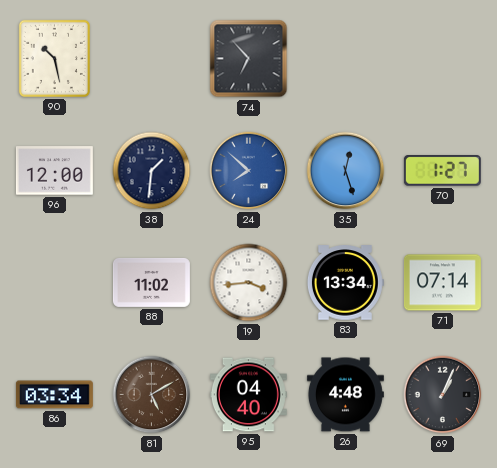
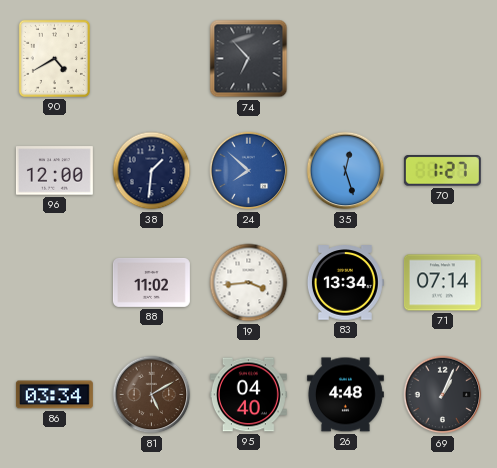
90: 10:28 -> 4:40 (54, 58)
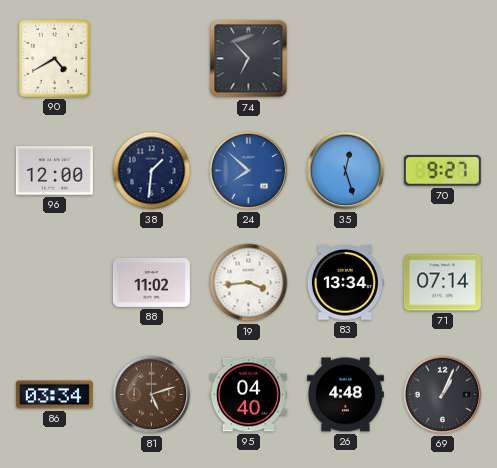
70: 1:27 -> 9:27 (442, 171)
81: 5:10 -> 5:12 (152, 395)
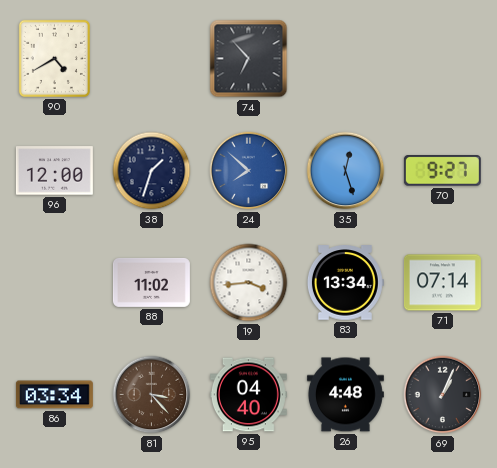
38: 1:31 -> 1:33 (152, 171)
81: 5:12 -> 3:23 (152, 395)
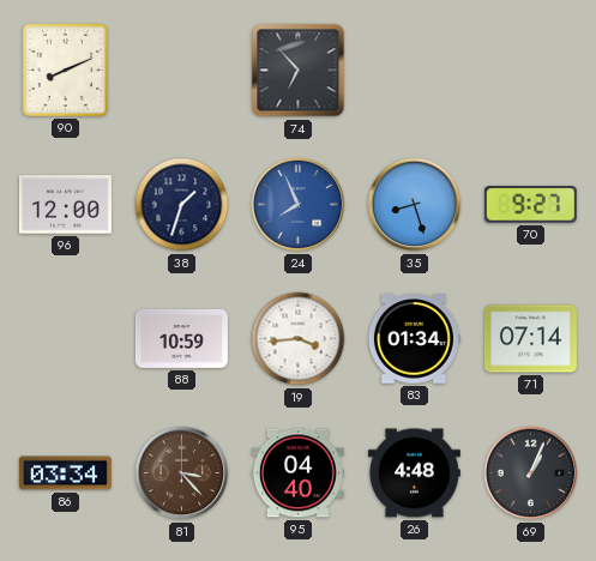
90: 4:40 -> 8:11 (65, 70)
24: 7:52 -> 7:56 (299, 205)
35: 12:27 -> 8:27 (415, 205)
88: 11:02 -> 10:59 (181, 338)
83: 13:34 -> 01:34 (414, 339)
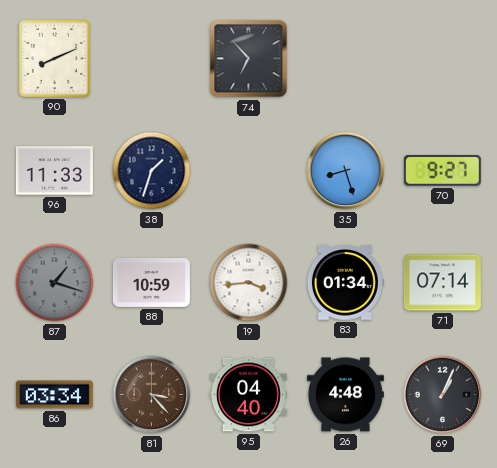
96: 12:00 -> 11:33 (54, 171)
24: 7:56 -> none (299, 205)
87: none -> 1:18 (55, 283)
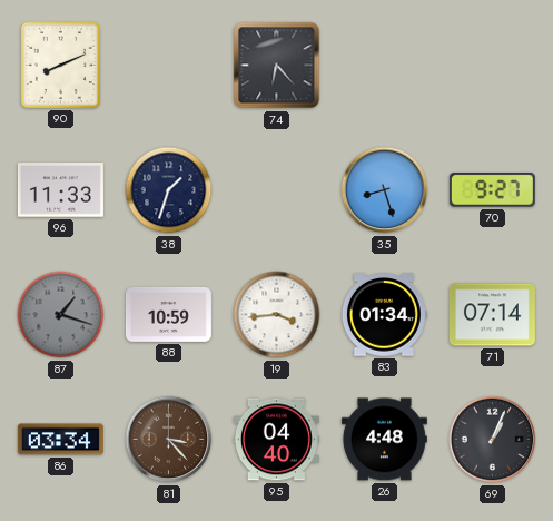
74: 6:53 -> 6:23 (277, 66)
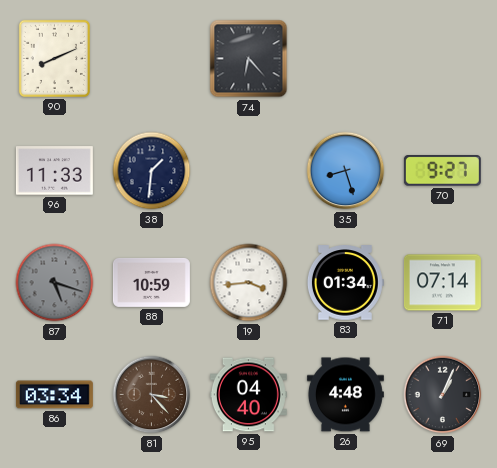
38: 1:33 -> 1:31 (152, 171)
87: 1:18 -> 5:18 (55, 283)
